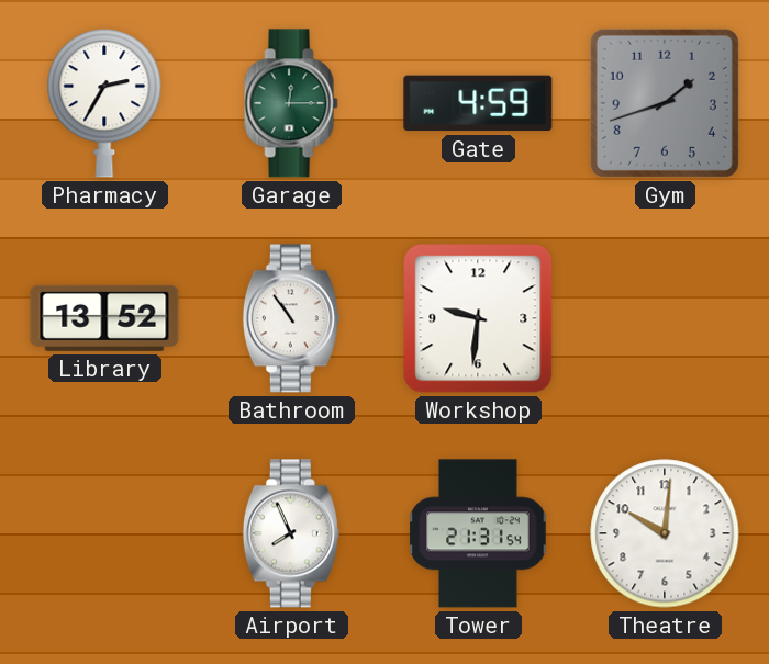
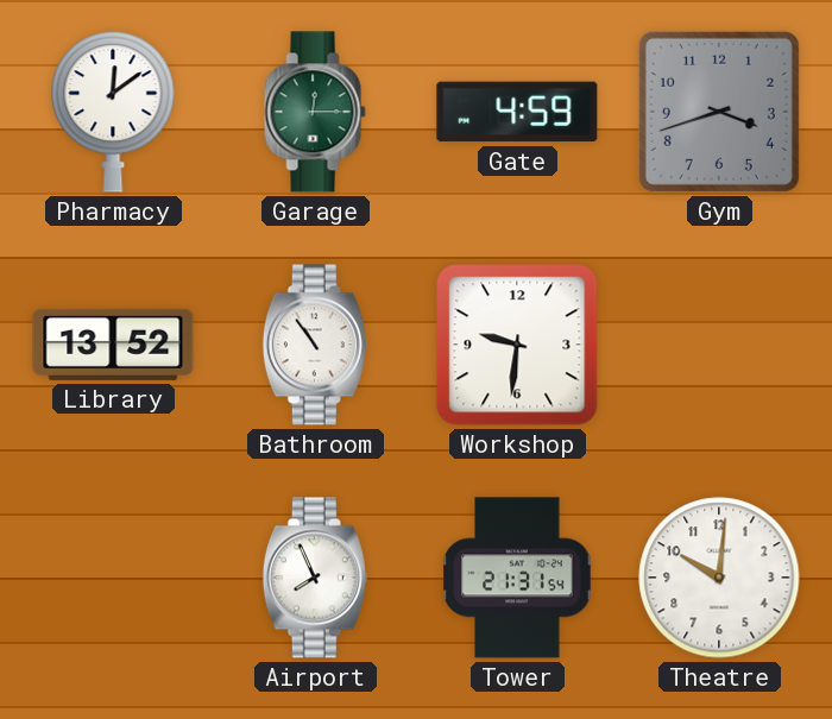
Pharmacy: 2:35 -> 12:09 (113, 112)
Gym: 1:42 -> 3:42 (719, 112)
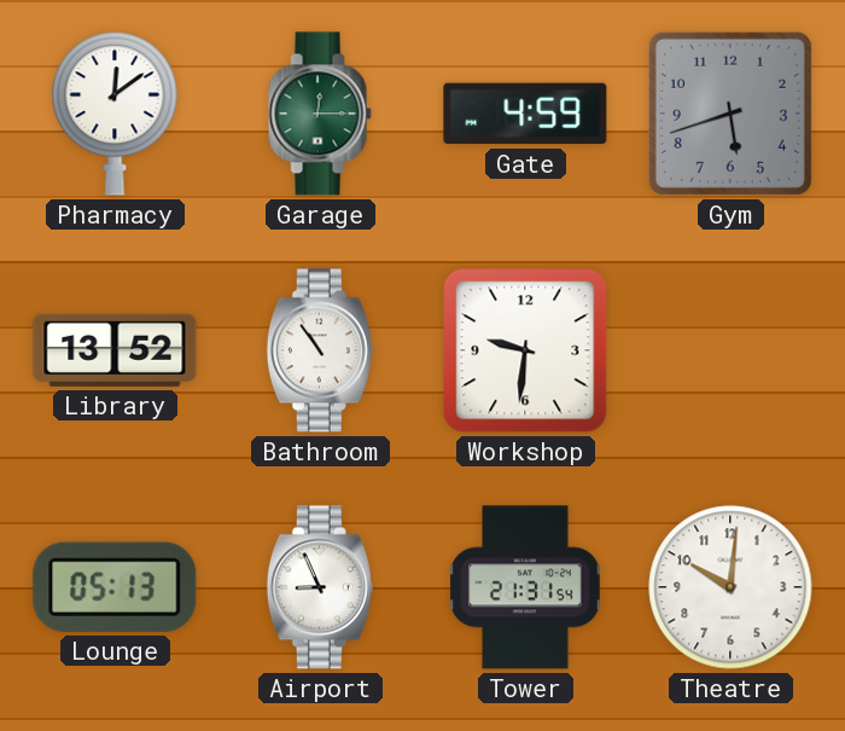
Gym: 3:42 -> 5:42 (730, 114)
Lounge: none -> 05:13 (115, 587)
Airport: 7:56 -> 8:56 (320, 587)
